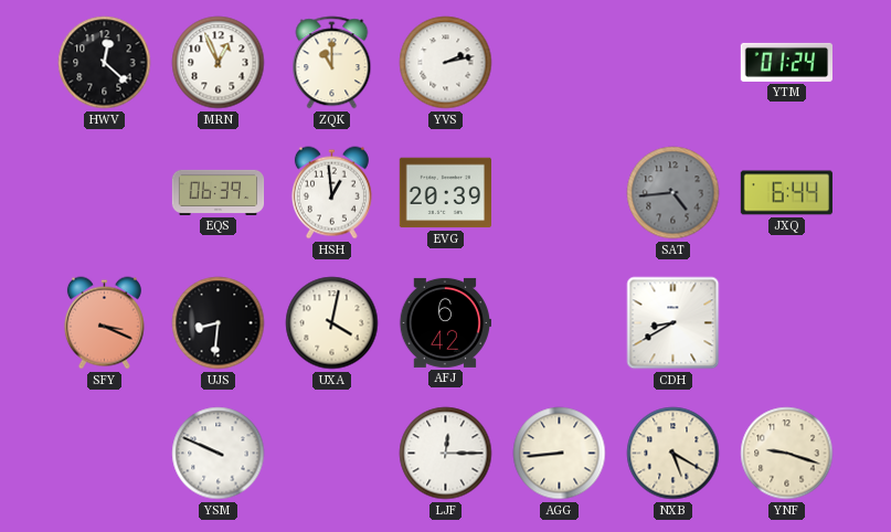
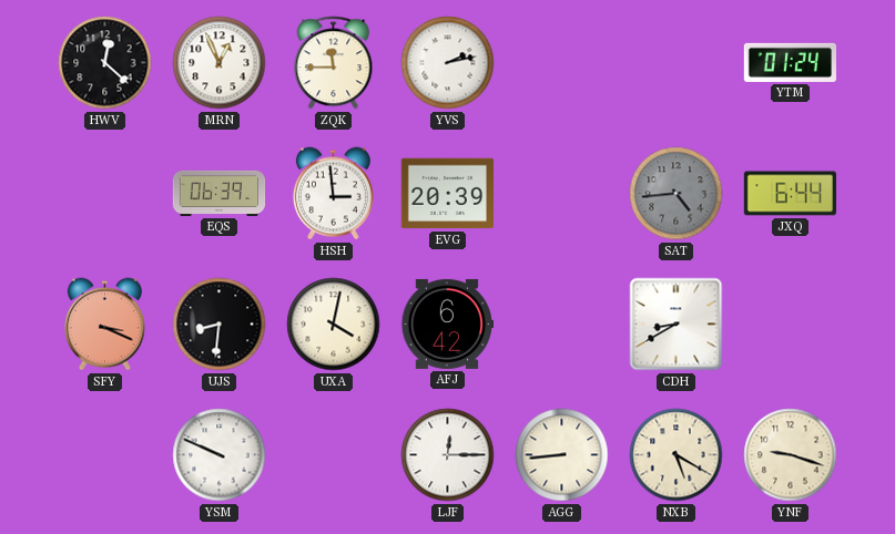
ZQK: 11:00 -> 11:45 (334, 63)
HSH: 12:59 -> 2:59 (333, 194)
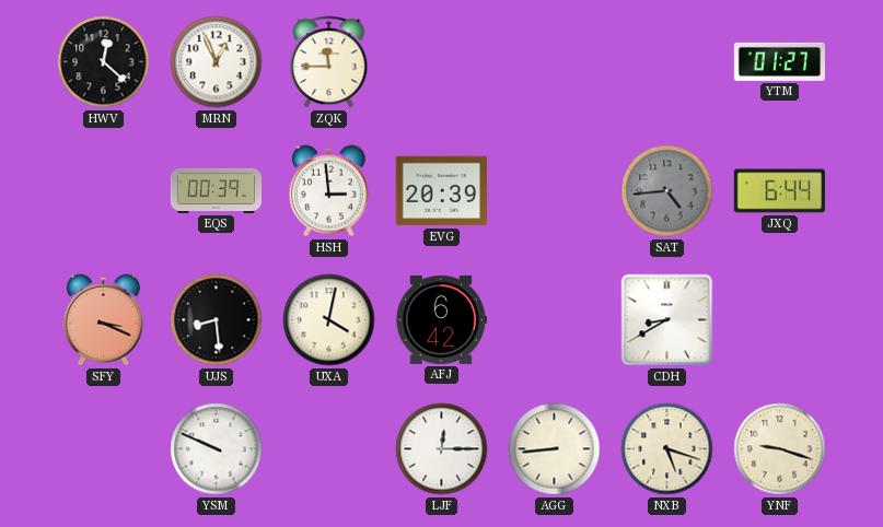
YVS: 2:13 -> none (448, 63)
YTM: 01:24 -> 01:27 (779, 61)
EQS: 06:39 -> 00:39 (217, 190)
UJS: 8:31 -> 8:29 (217, 320)
NXB: 5:20 -> 5:18 (667, 449)
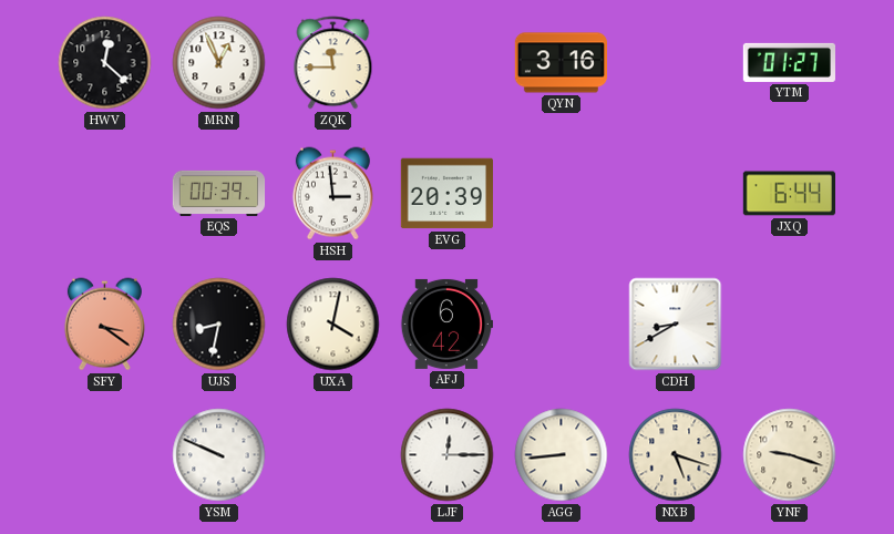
QYN: none -> 3:16 (561, 63)
SAT: 4:44 -> none (667, 191)
SFY: 3:19 -> 3:21 (104, 325)
UJS: 8:29 -> 8:32 (219, 325)
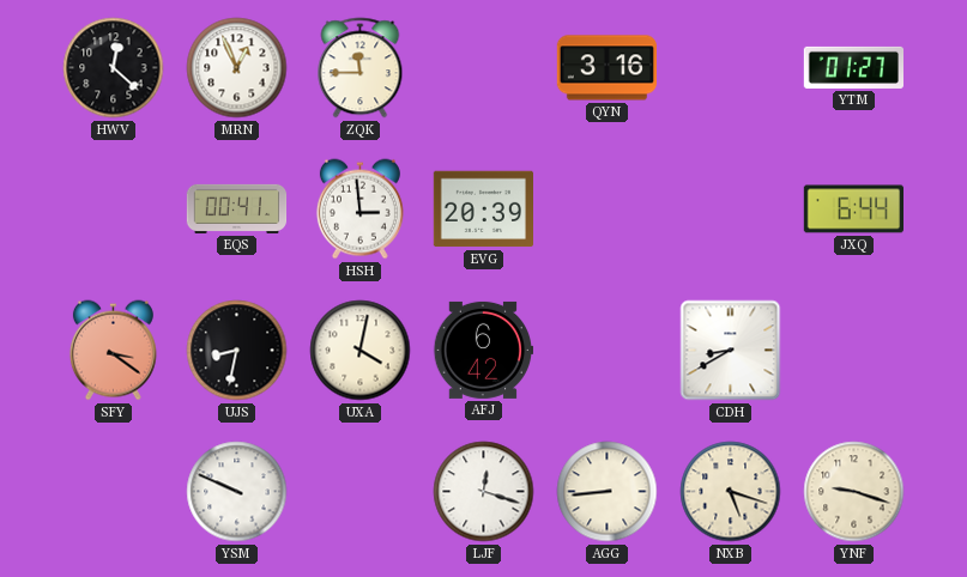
EQS: 00:39 -> 00:41 (237, 208)
LJF: 12:15 -> 12:18 (484, 492)
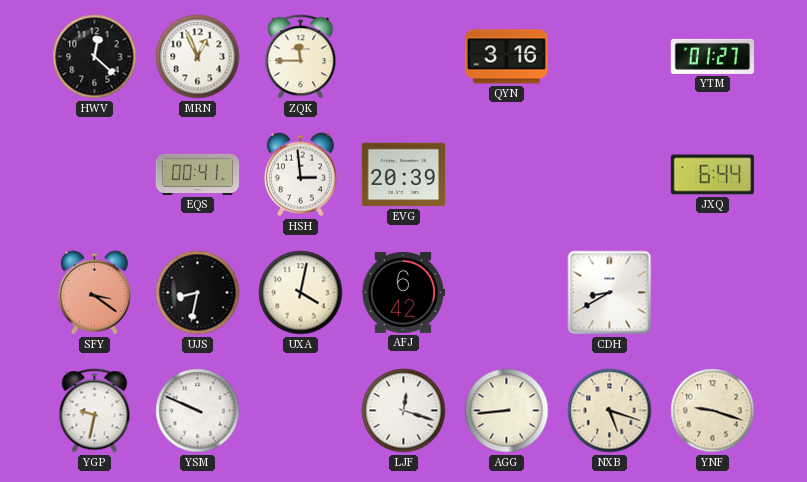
YGP: none -> 9:32 (95, 411)
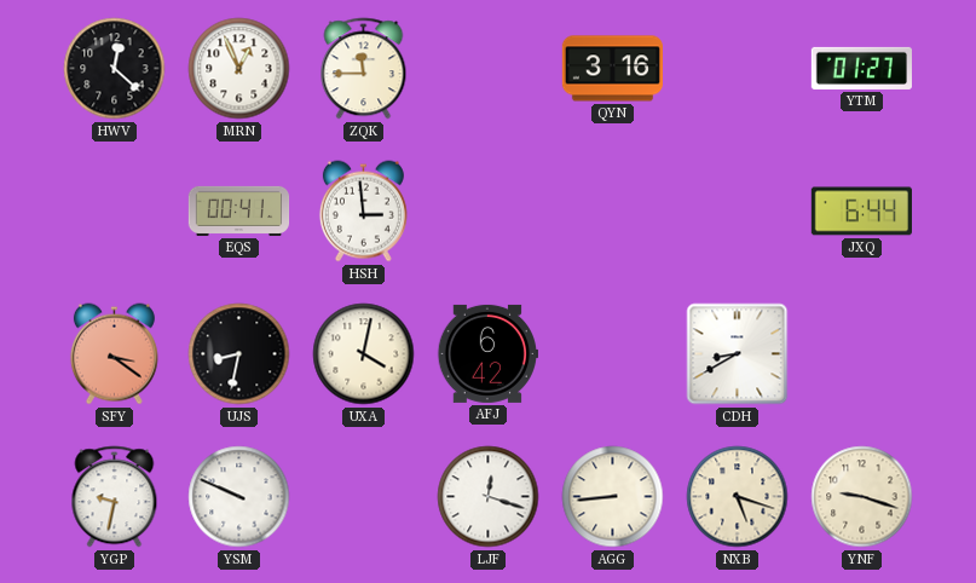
EVG: 20:39 -> none (403, 175)
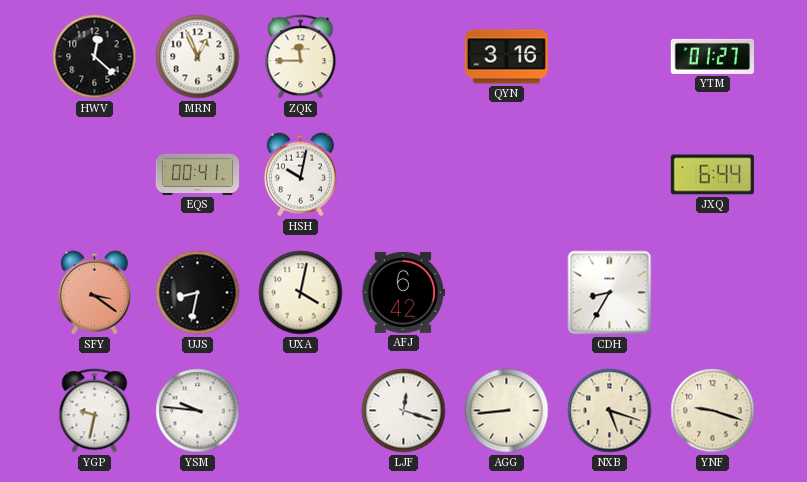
HSH: 2:59 -> 10:02 (300, 175)
CDH: 8:40 -> 8:35 (610, 293)
YSM: 9:49 -> 9:46 (198, 411)
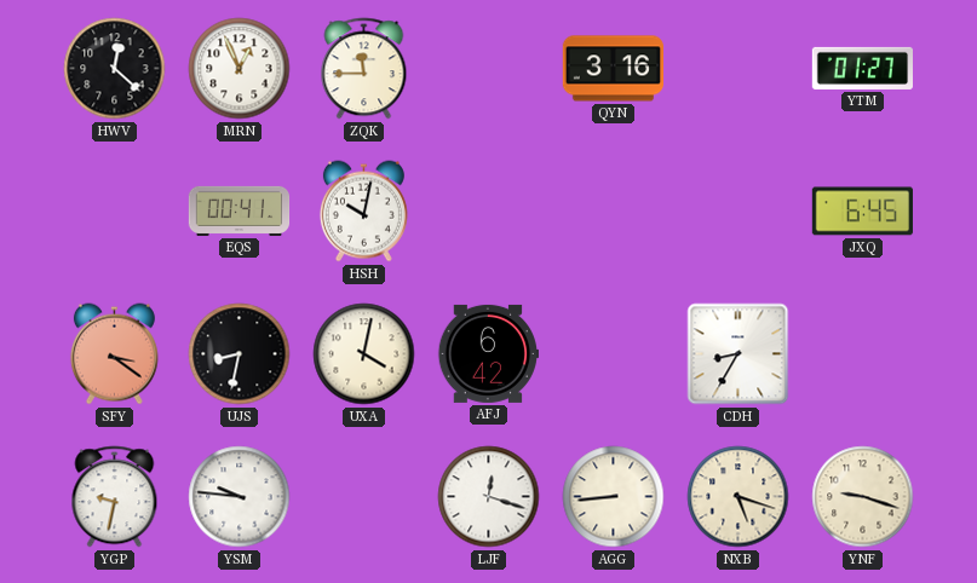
JXQ: 6:44 -> 6:45 (862, 212)
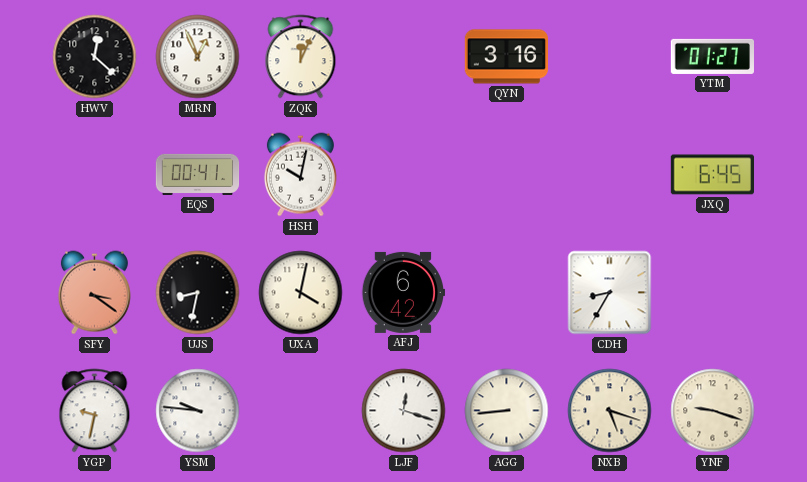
ZQK: 11:45 -> 12:04 (301, 57)
